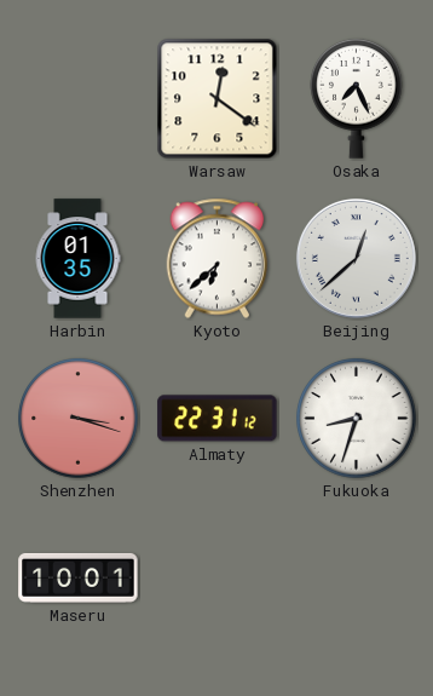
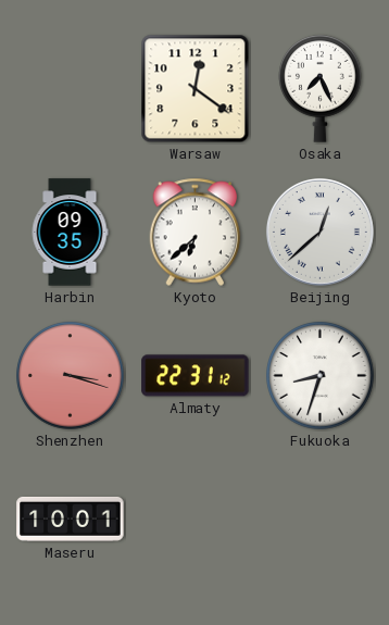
Harbin: 01:35 -> 09:35 (70, 233)
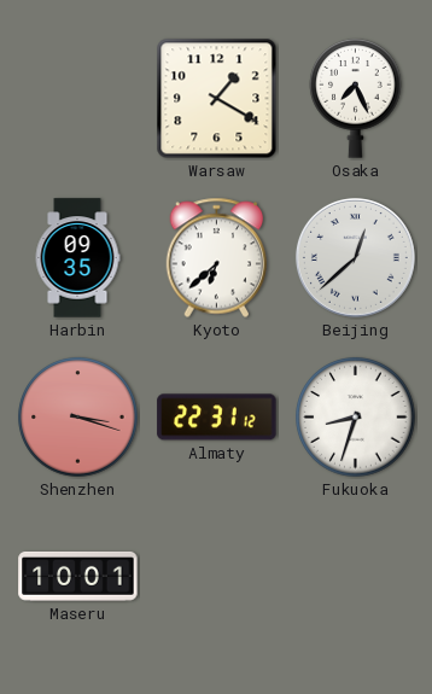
Warsaw: 12:21 -> 1:20 (217, 99)
